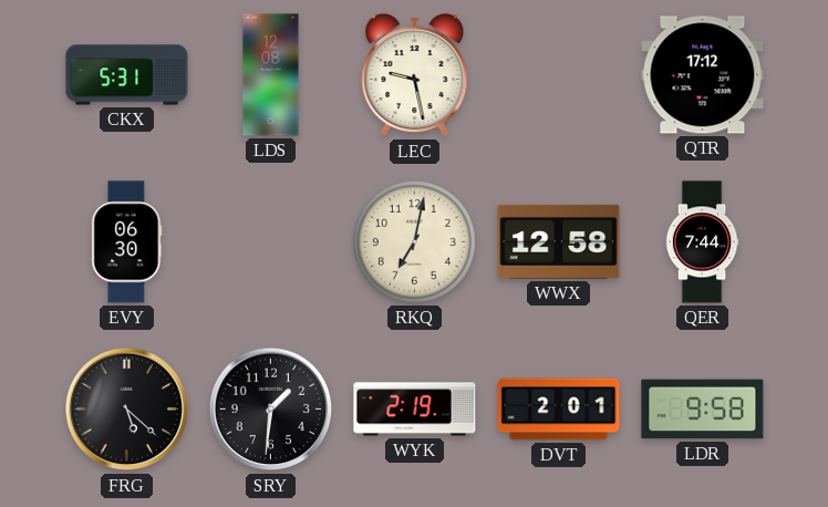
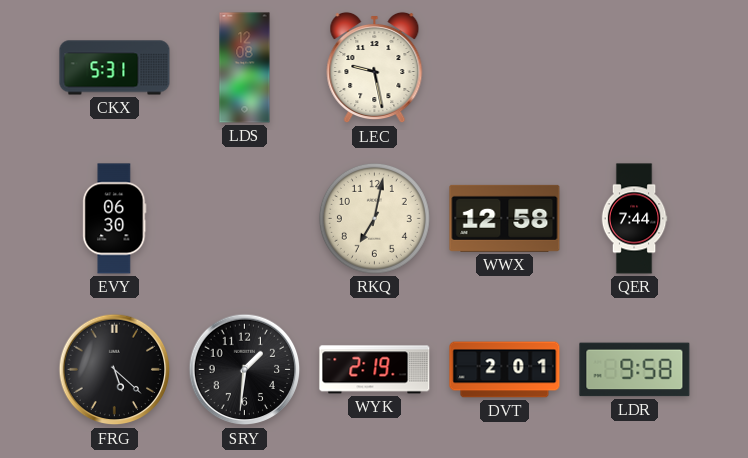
QTR: 17:12 -> none (703, 75)
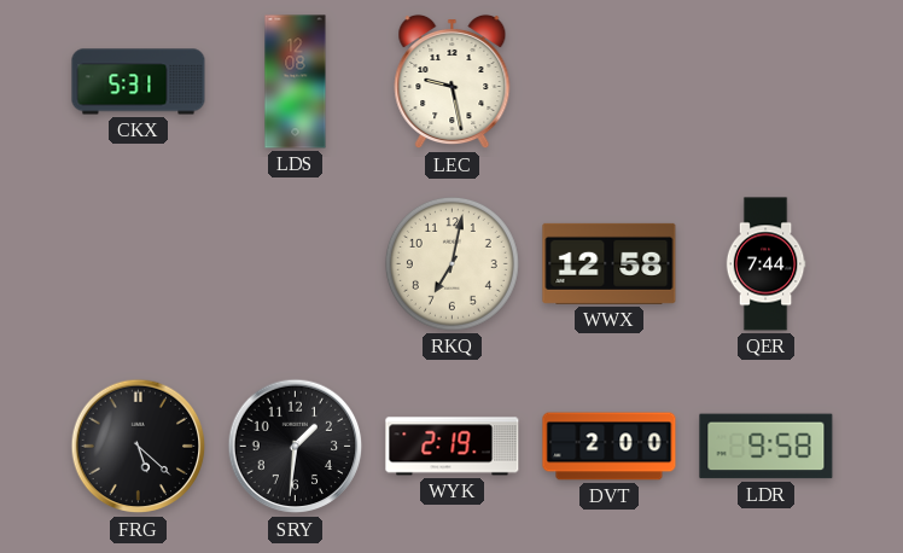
EVY: 06:30 -> none (115, 219)
DVT: 2:01 -> 2:00 (610, 447)
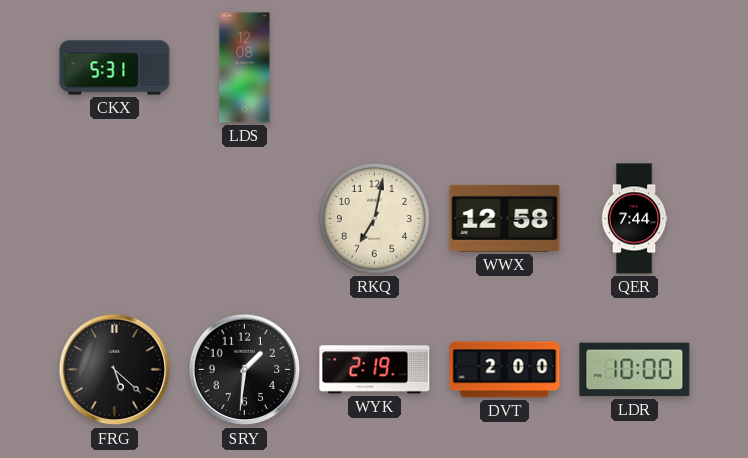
LEC: 9:28 -> none (453, 82)
LDR: 9:58 -> 10:00 (635, 370)
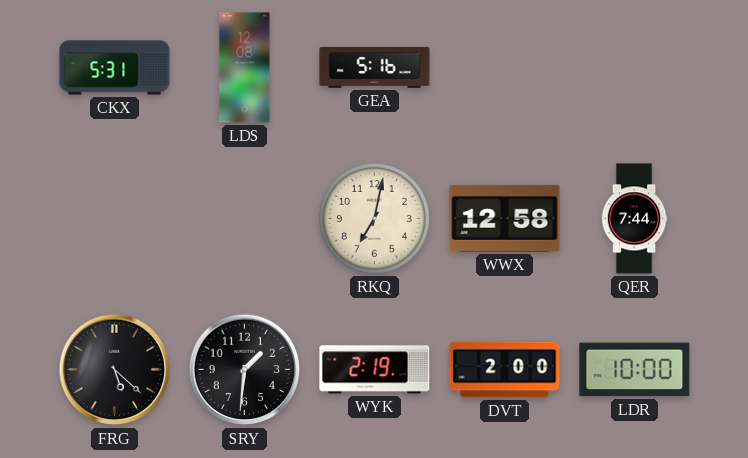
GEA: none -> 5:16 (375, 68)
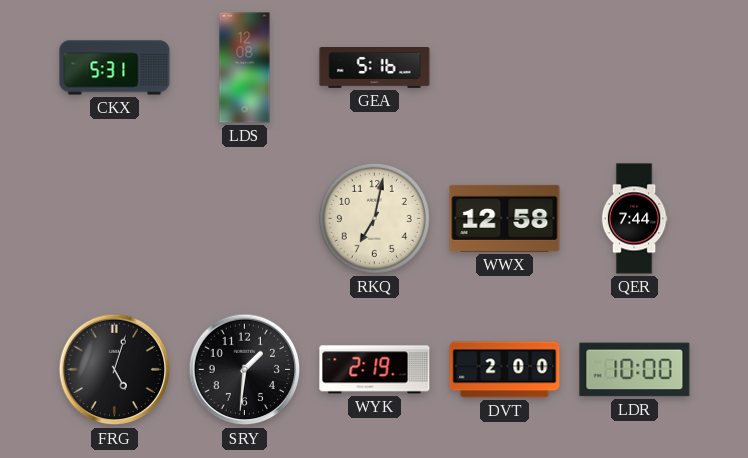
FRG: 5:22 -> 5:03 (115, 370)
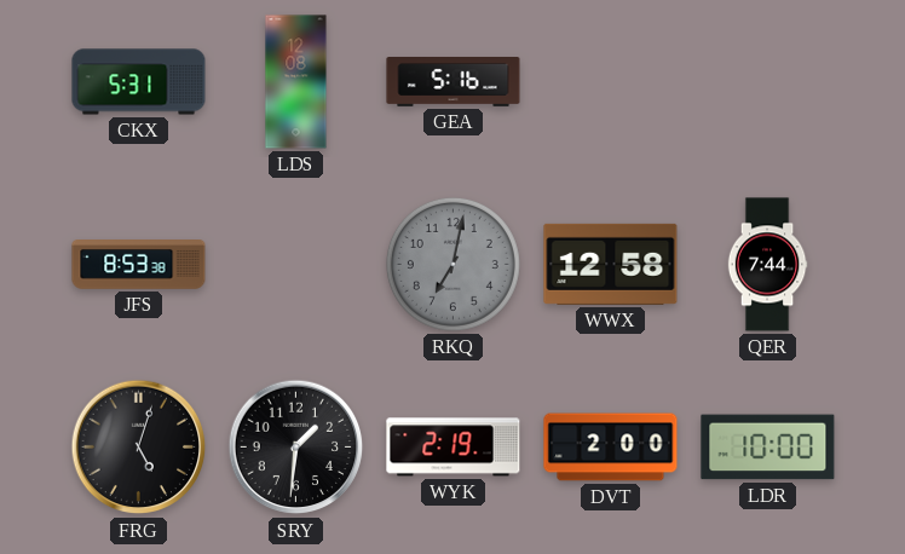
JFS: none -> 8:53 (139, 265)
RKQ dial: cream -> grey (452, 264)
